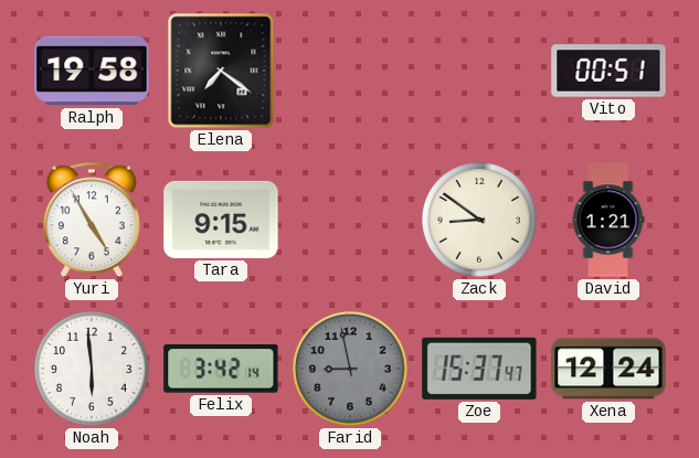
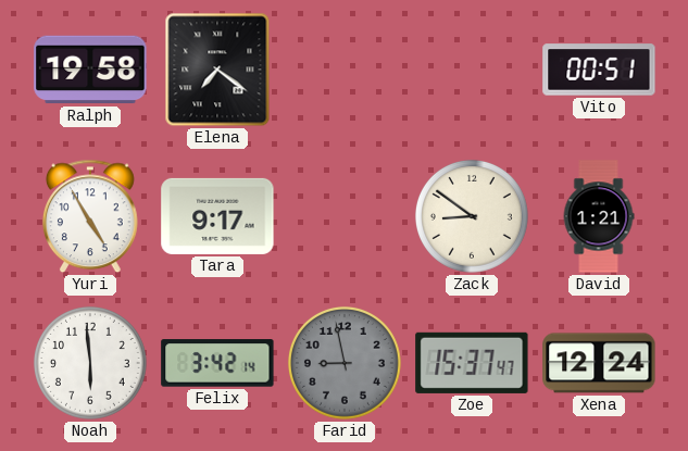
Tara: 9:15 -> 9:17 (217, 216)
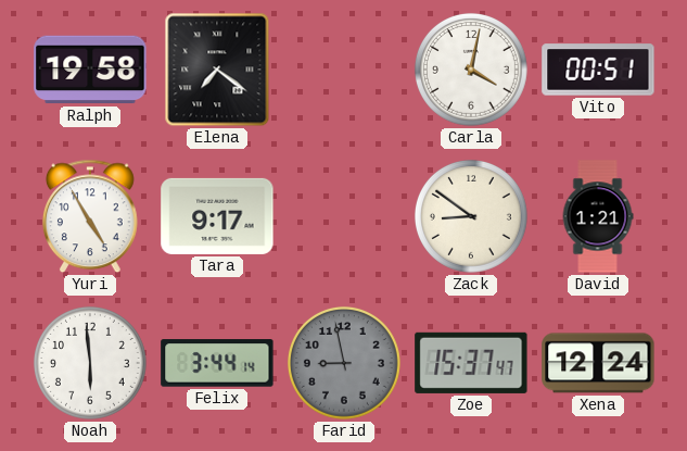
Carla: none -> 4:02 (471, 70)
Felix: 3:42 -> 3:44 (217, 363)
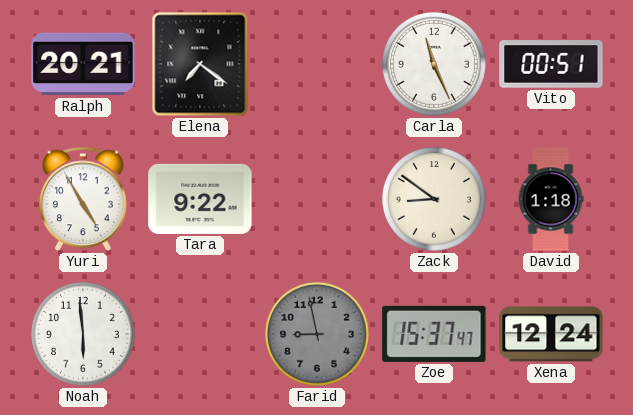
Ralph: 19:58 -> 20:21 (83, 64)
Carla: 4:02 -> 11:26 (434, 64)
Tara: 9:17 -> 9:22 (200, 199)
David: 1:21 -> 1:18 (551, 199)
Felix: 3:44 -> none (217, 363)
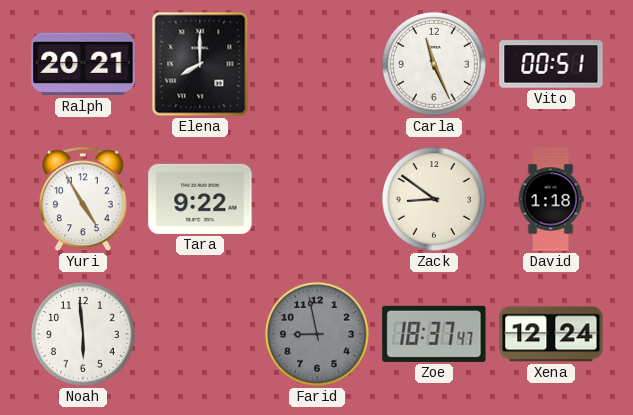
Elena: 7:21 -> 8:00 (200, 64)
Zoe: 15:37 -> 18:37 (434, 334)
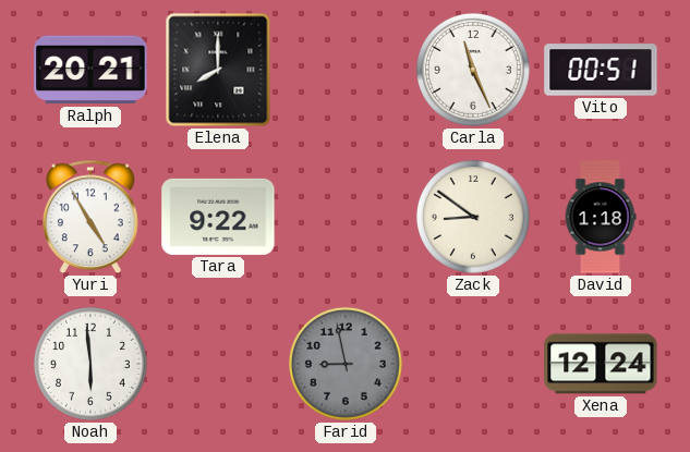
Zoe: 18:37 -> none (434, 334)
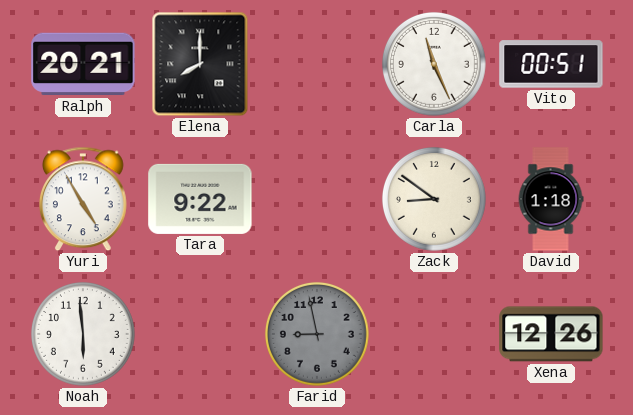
Xena: 12:24 -> 12:26 (551, 334)
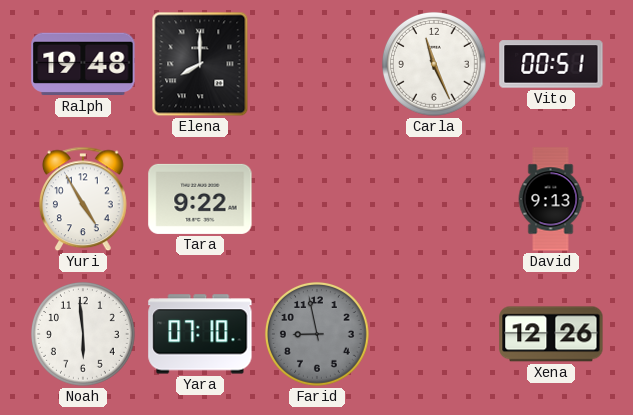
Ralph: 20:21 -> 19:48 (83, 64)
Zack: 8:51 -> none (434, 199)
David: 1:18 -> 9:13 (551, 199)
Yara: none -> 07:10 (200, 334)
